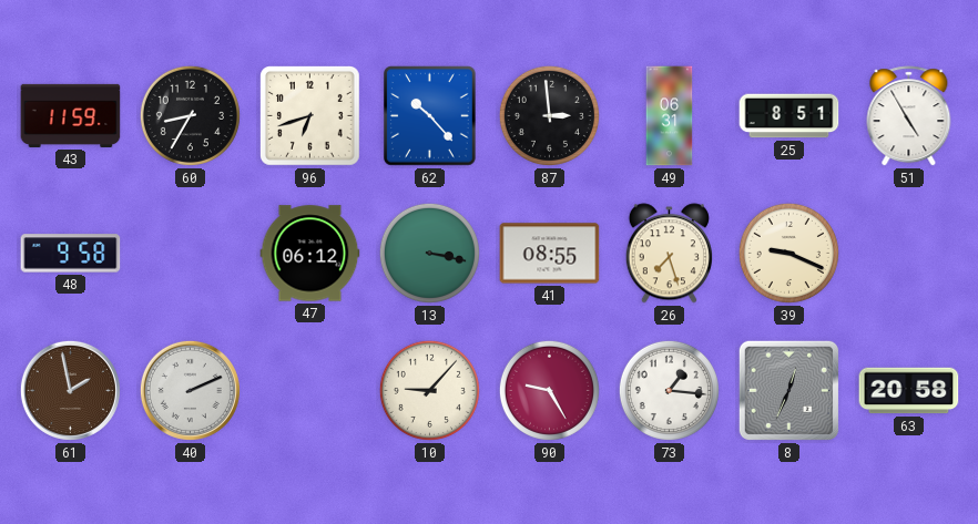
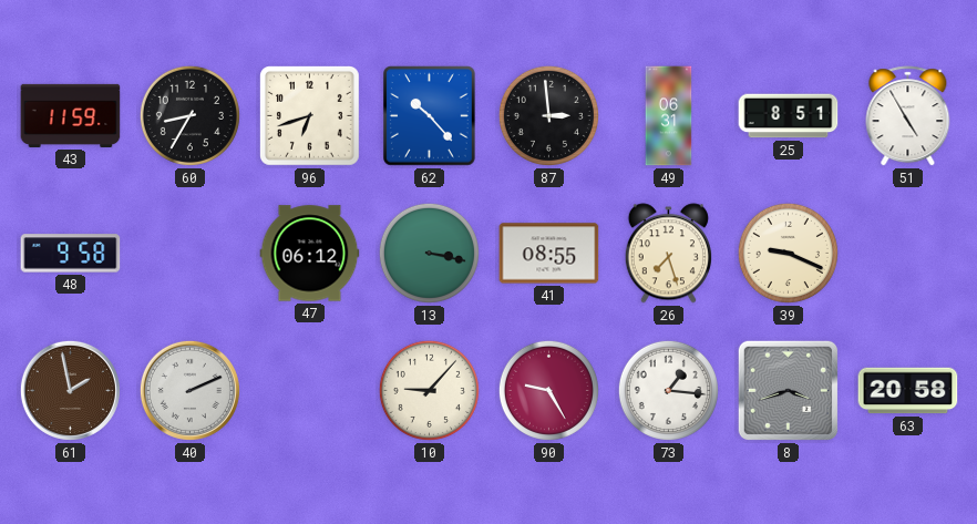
8: 12:34 -> 3:42 (788, 390)
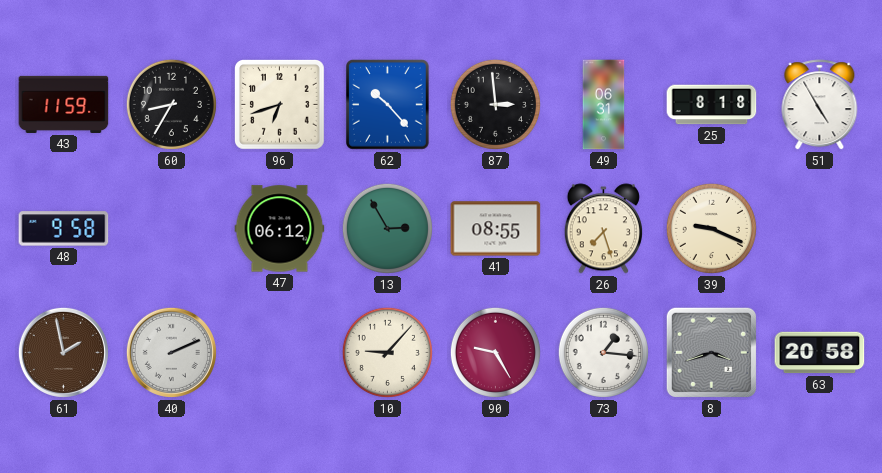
25: 8:51 -> 8:18 (712, 105)
13: 3:17 -> 2:55 (387, 228)
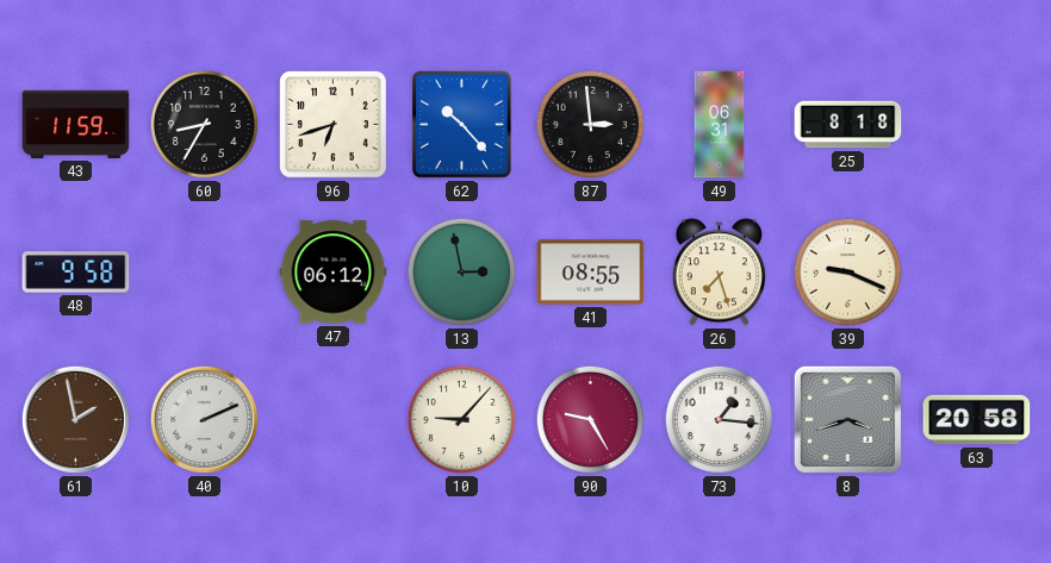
51: 4:55 -> none (820, 105)
13: 2:55 -> 2:58 (461, 271)
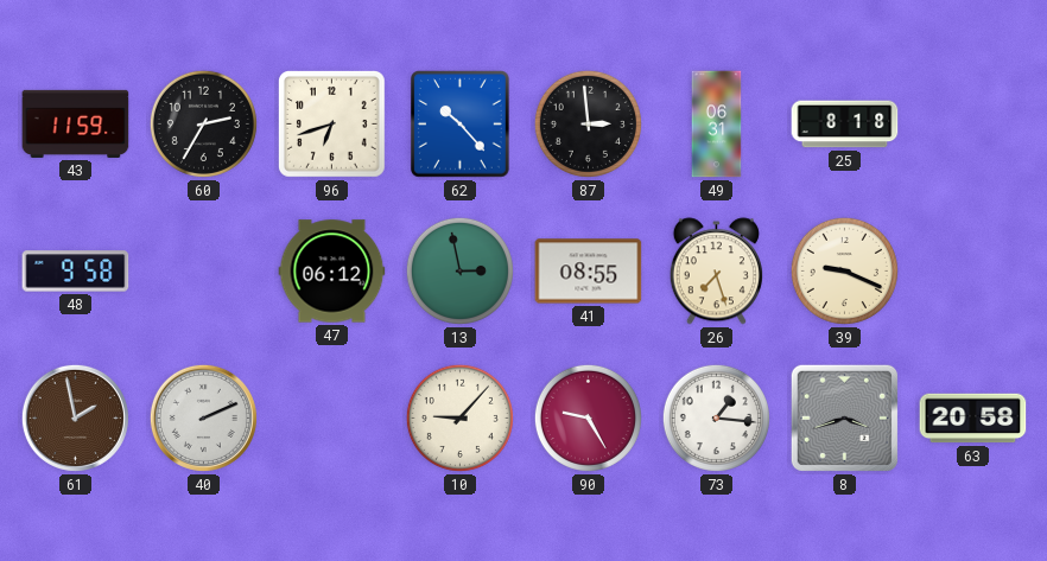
60: 8:35 -> 2:35 (203, 123)
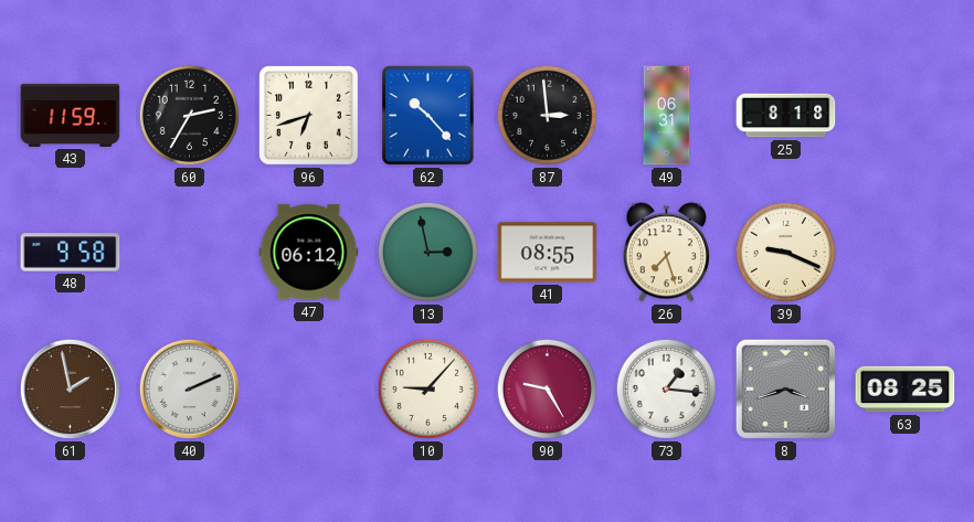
63: 20:58 -> 08:25 (906, 390)
